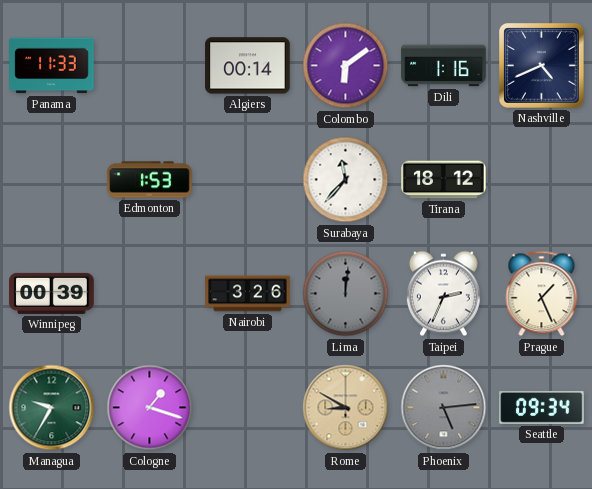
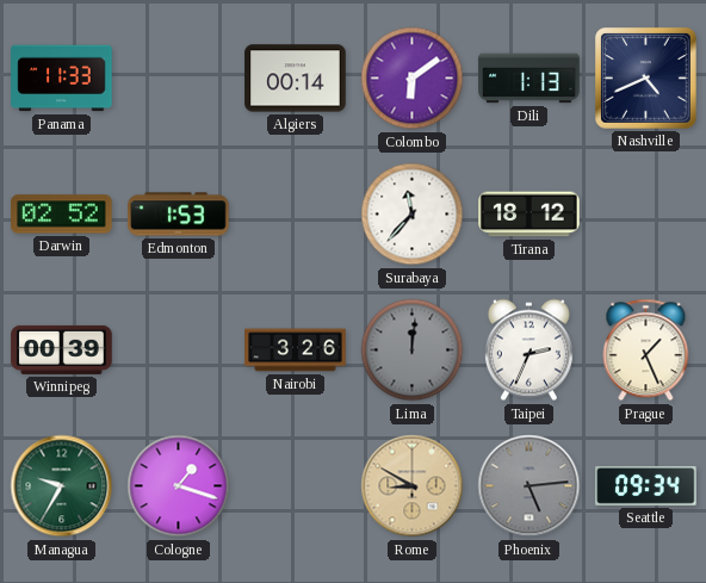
Dili: 1:16 -> 1:13 (529, 79)
Darwin: none -> 02:52 (62, 215)
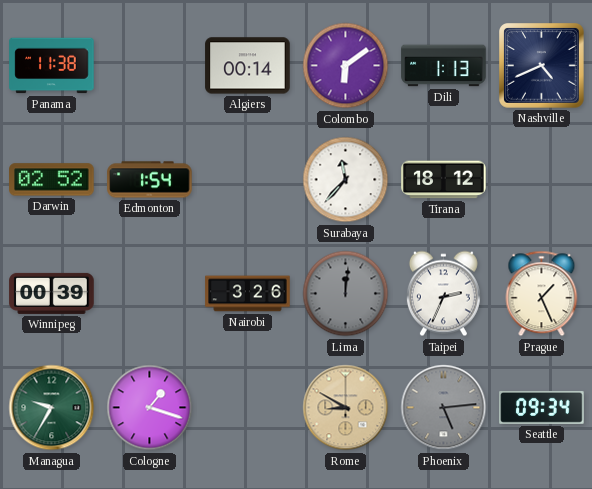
Panama: 11:33 -> 11:38 (52, 66)
Edmonton: 1:53 -> 1:54 (150, 180)
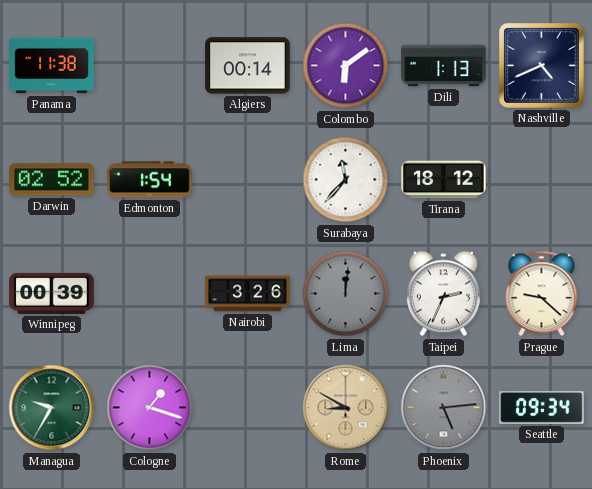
Prague: 1:26 -> 9:22 (542, 294)
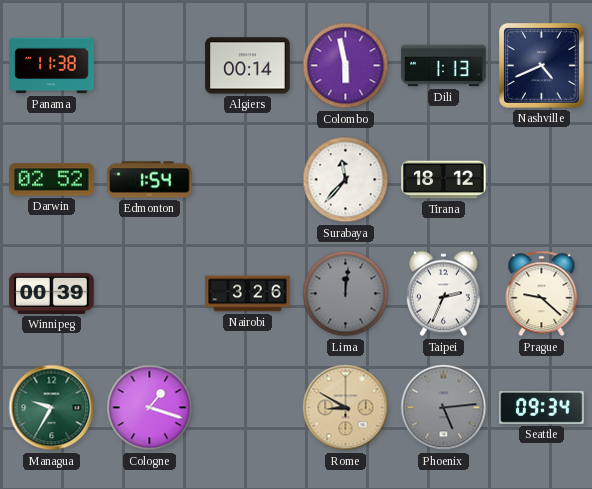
Colombo: 6:09 -> 5:58 (346, 66)
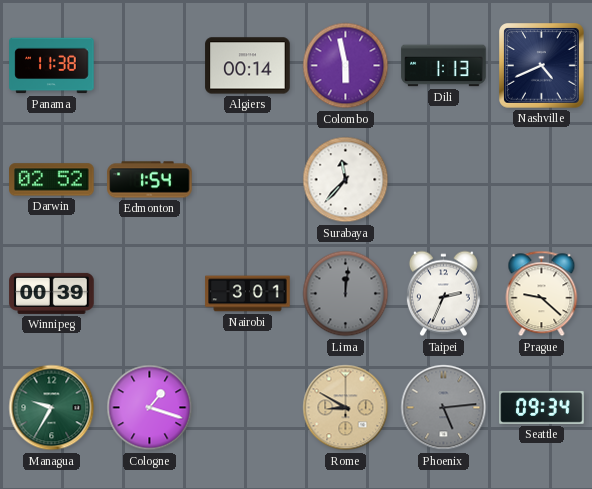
Tirana: 18:12 -> none (444, 180)
Nairobi: 3:26 -> 3:01 (248, 294)
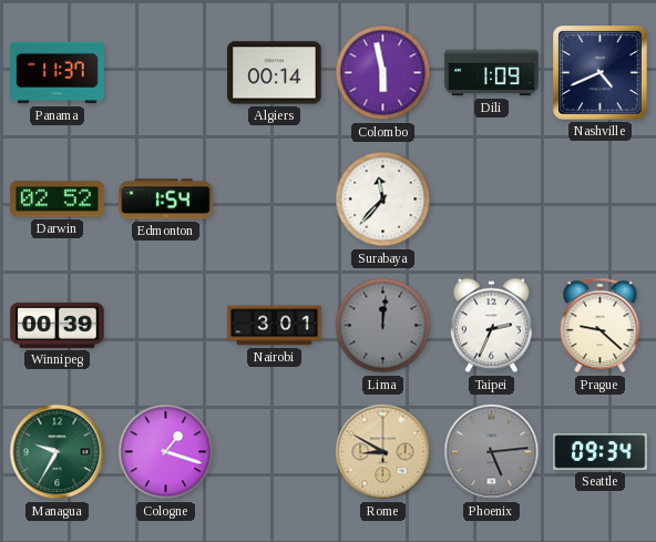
Panama: 11:38 -> 11:37 (58, 73)
Dili: 1:13 -> 1:09 (492, 73)
